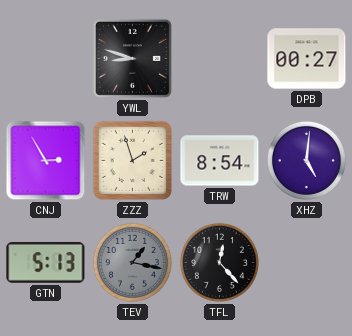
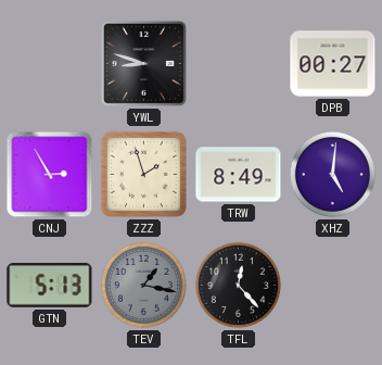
TRW: 8:54 -> 8:49 (239, 175)
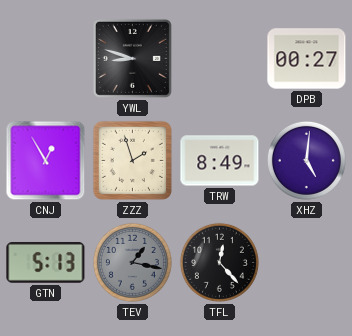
CNJ: 2:55 -> 12:55 (46, 161)
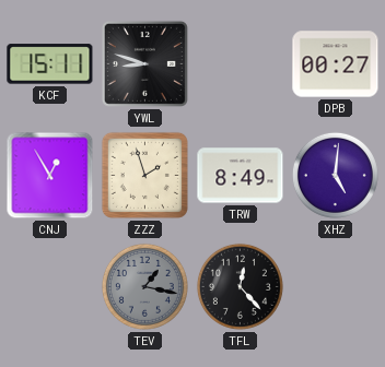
KCF: none -> 15:11 (50, 64)
GTN: 5:13 -> none (46, 263)
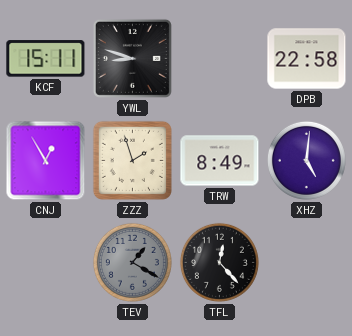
DPB: 00:27 -> 22:58 (307, 59)
TEV: 1:17 -> 1:20 (132, 262)
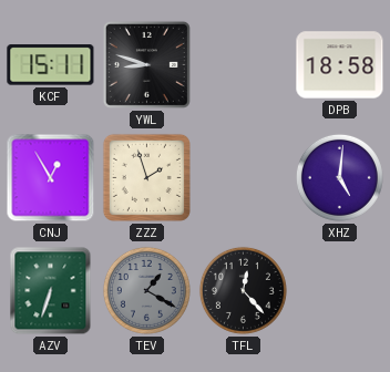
DPB: 22:58 -> 18:58 (340, 65)
TRW: 8:49 -> none (220, 161)
AZV: none -> 6:33 (51, 291)
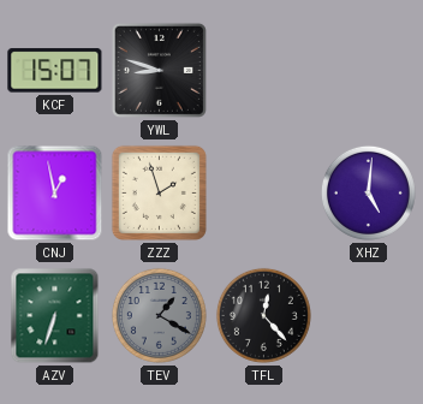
KCF: 15:11 -> 15:07 (55, 71)
DPB: 18:58 -> none (340, 65)
CNJ: 12:55 -> 12:58 (55, 194)
